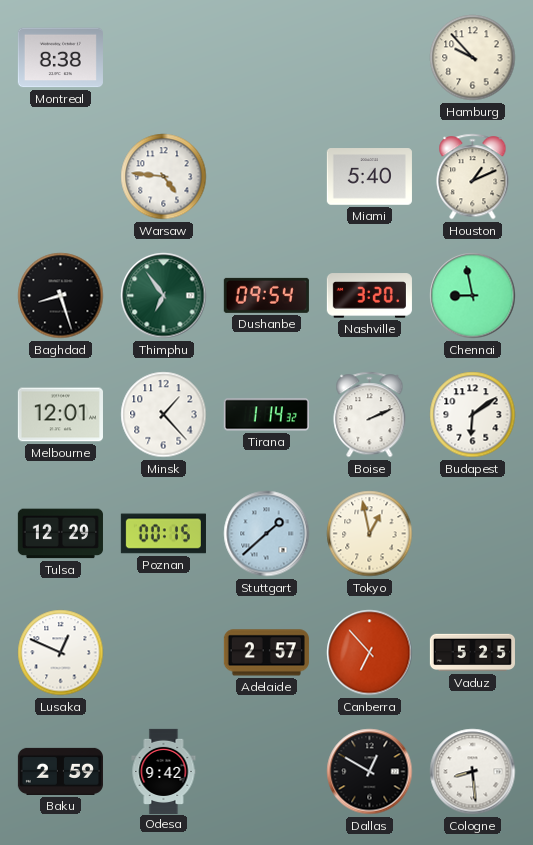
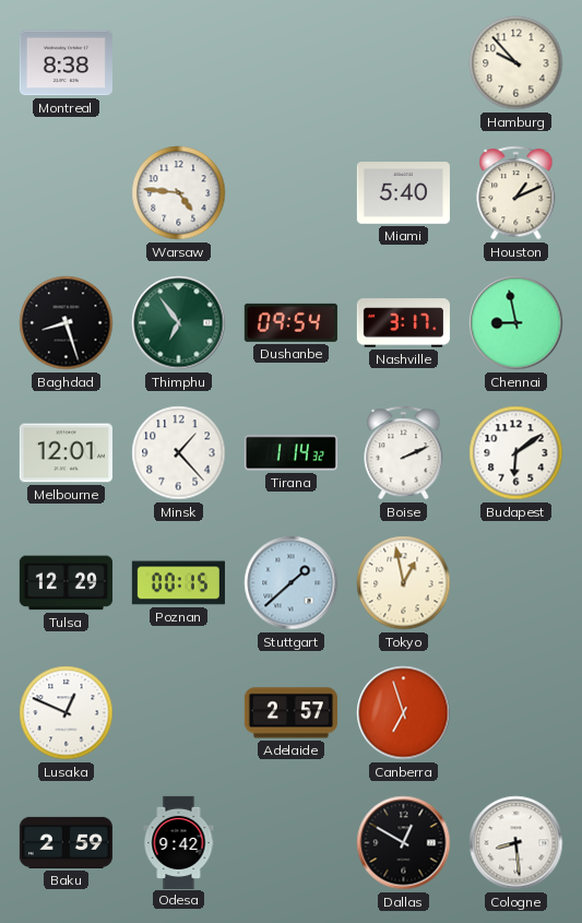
Nashville: 3:20 -> 3:17 (403, 323)
Canberra: 6:53 -> 6:57 (404, 713)
Vaduz: 5:25 -> none (472, 653)
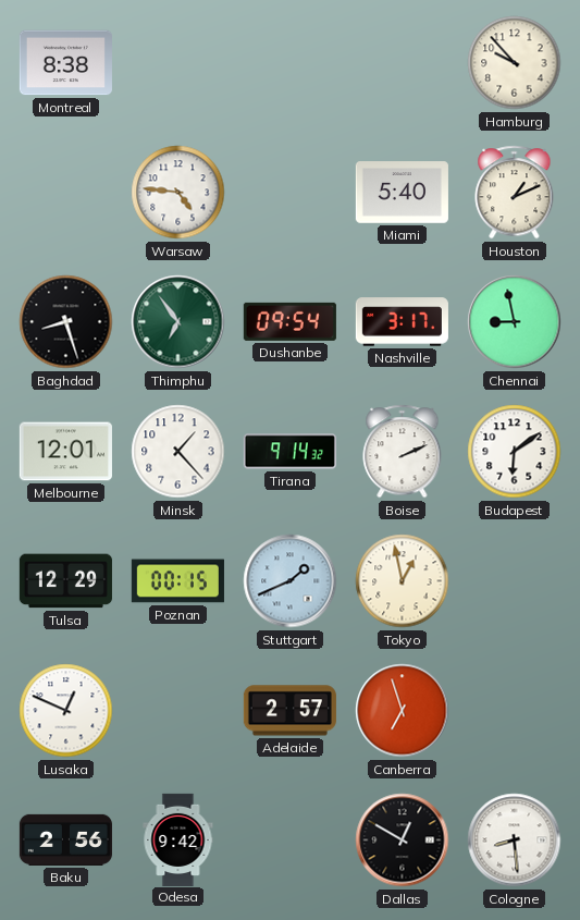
Tirana: 1:14 -> 9:14 (289, 452)
Stuttgart: 1:38 -> 1:41 (291, 581)
Baku: 2:59 -> 2:56 (65, 839)
